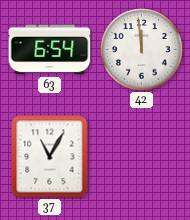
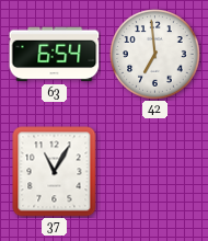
42: 11:59 -> 6:59 (155, 55)
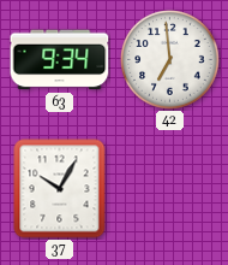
63: 6:54 -> 9:34 (60, 60)
37: 11:05 -> 10:05 (60, 189)
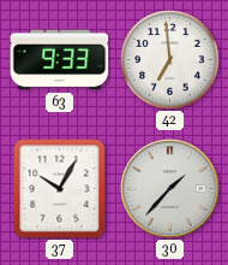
63: 9:34 -> 9:33 (60, 60)
30: none -> 1:37 (170, 189)
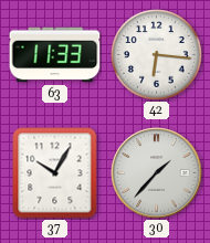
63: 9:33 -> 11:33 (55, 55)
42: 6:59 -> 6:16 (157, 55)
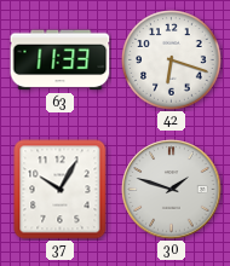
42: 6:16 -> 6:18 (172, 60)
30: 1:37 -> 1:48 (172, 190)
